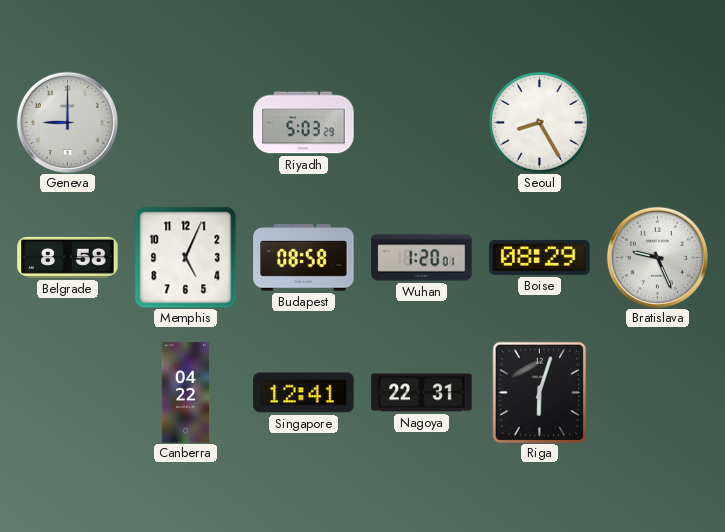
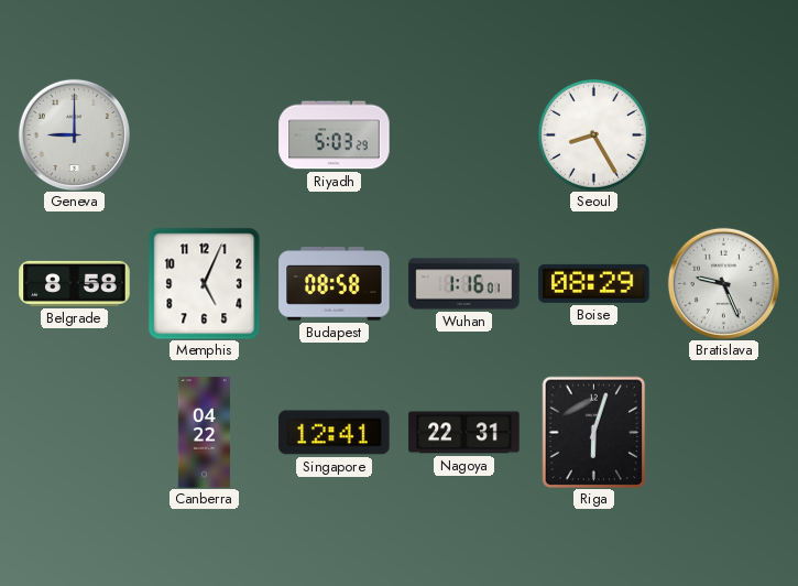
Wuhan: 1:20 -> 1:16 (464, 284)
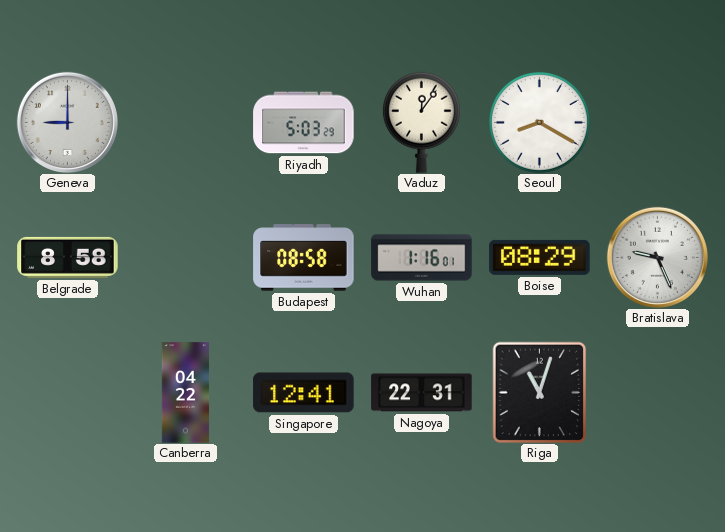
Vaduz: none -> 12:06 (421, 122)
Seoul: 8:25 -> 8:20 (539, 122)
Memphis: 5:04 -> none (204, 283)
Riga: 6:03 -> 11:03 (540, 392)
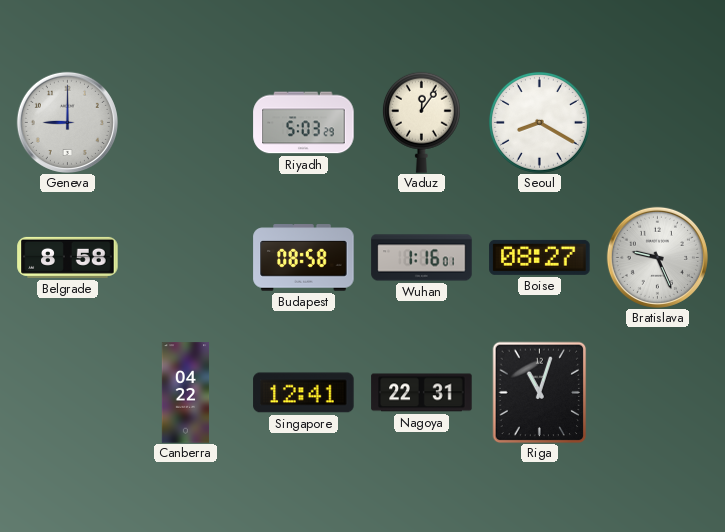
Boise: 08:29 -> 08:27 (540, 257)
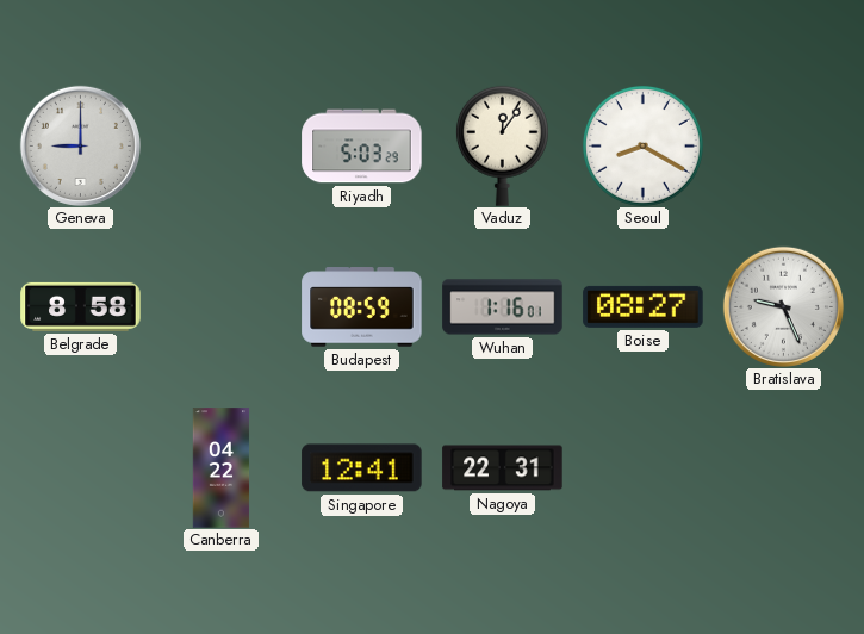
Budapest: 08:58 -> 08:59 (362, 307)
Riga: 11:03 -> none (540, 392)
